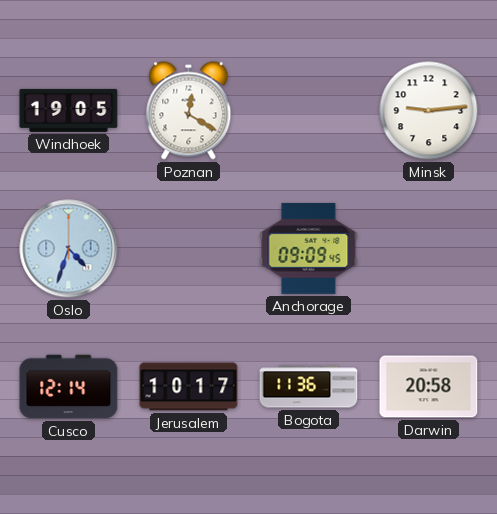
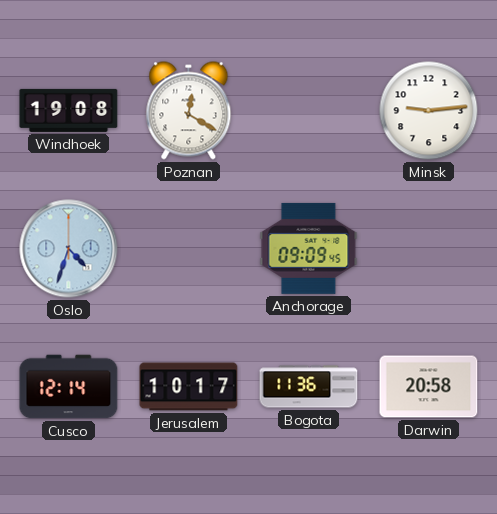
Windhoek: 19:05 -> 19:08 (69, 110)
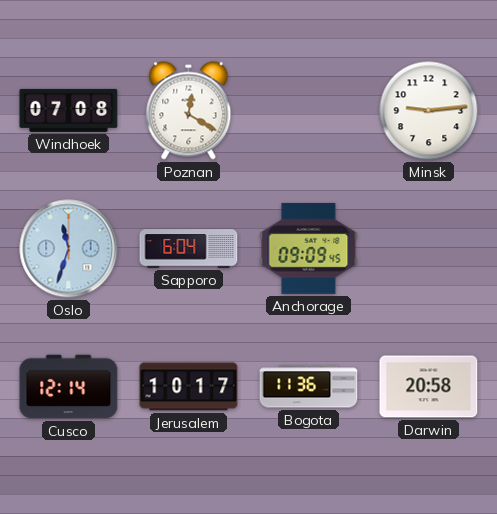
Windhoek: 19:08 -> 07:08 (69, 110)
Oslo: 4:33 -> 11:33 (69, 249)
Sapporo: none -> 6:04 (189, 249)
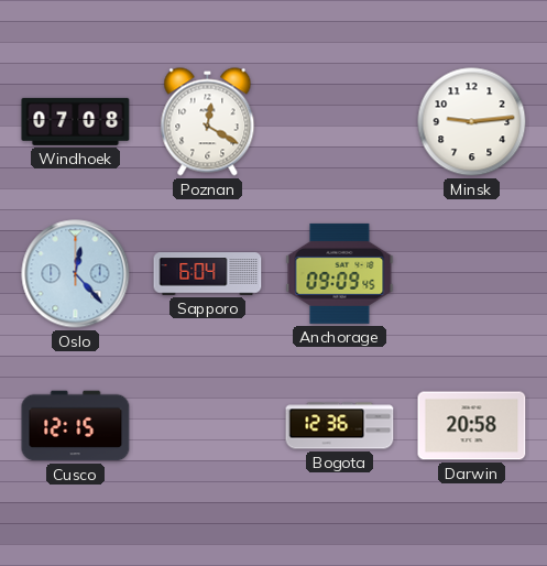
Oslo: 11:33 -> 12:23 (76, 274)
Cusco: 12:14 -> 12:15 (76, 426)
Jerusalem: 10:17 -> none (189, 387)
Bogota: 11:36 -> 12:36 (340, 426)
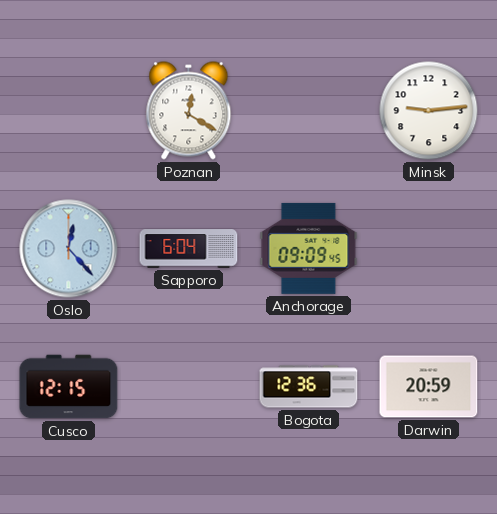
Windhoek: 07:08 -> none (76, 121)
Darwin: 20:58 -> 20:59 (429, 387)
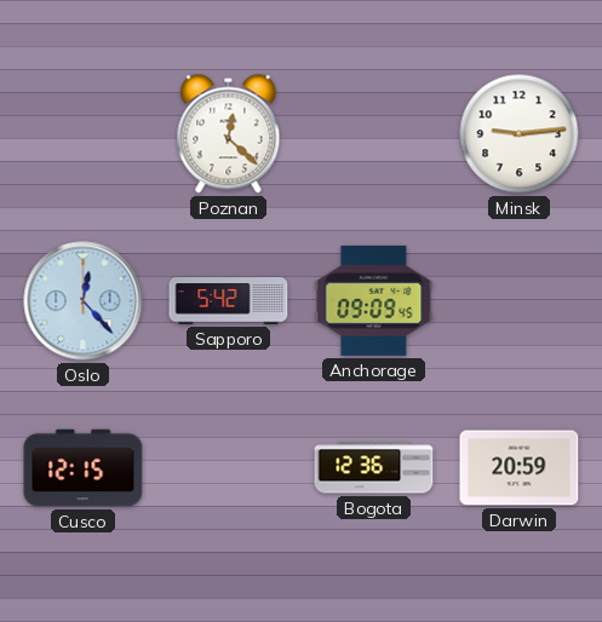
Poznan: 12:20 -> 12:22 (229, 134)
Sapporo: 6:04 -> 5:42 (229, 301)
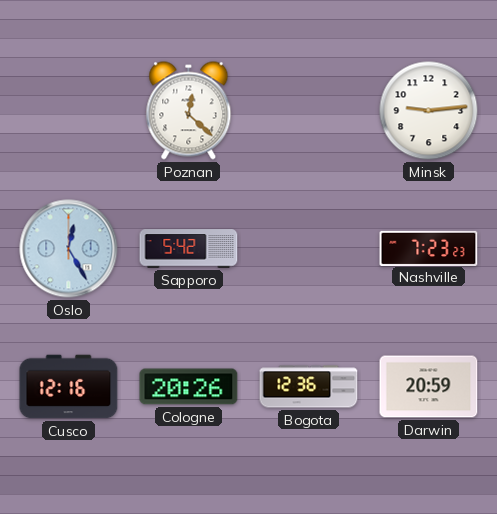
Oslo: 12:23 -> 12:25 (69, 249)
Anchorage: 09:09 -> none (374, 300)
Nashville: none -> 7:23 (429, 248)
Cusco: 12:15 -> 12:16 (69, 387)
Cologne: none -> 20:26 (189, 387)
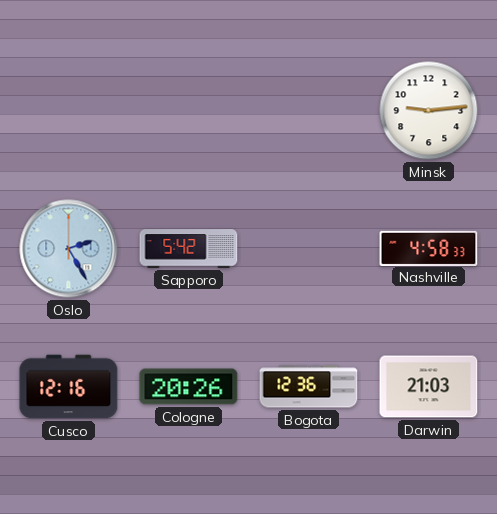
Poznan: 12:22 -> none (189, 111)
Oslo: 12:25 -> 2:25 (69, 249)
Nashville: 7:23 -> 4:58 (429, 248)
Darwin: 20:59 -> 21:03 (429, 387)
